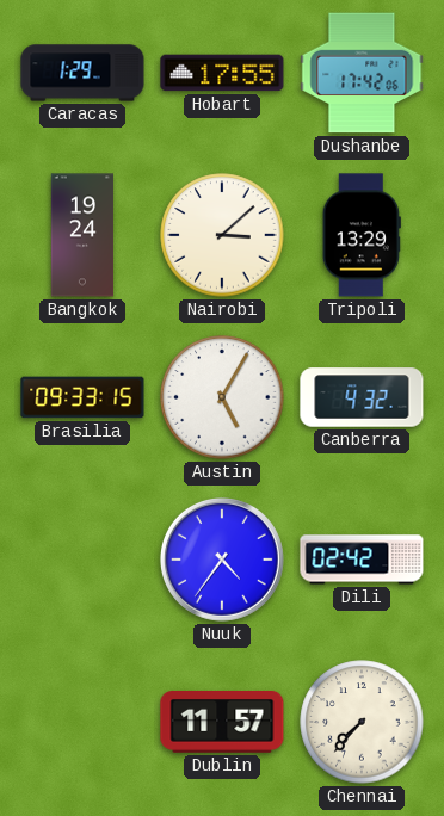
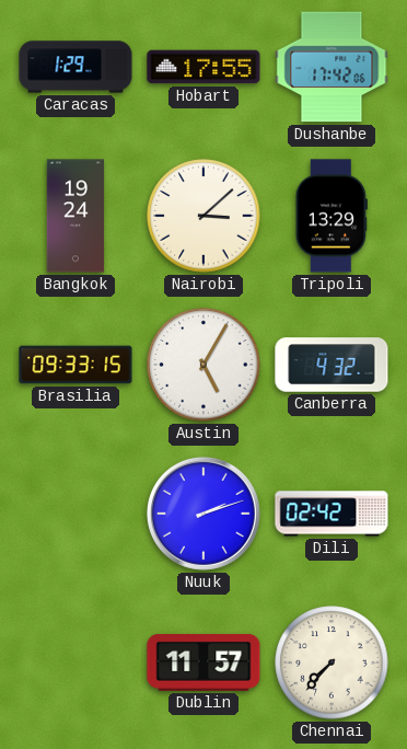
Nuuk: 4:36 -> 2:12 (203, 514)
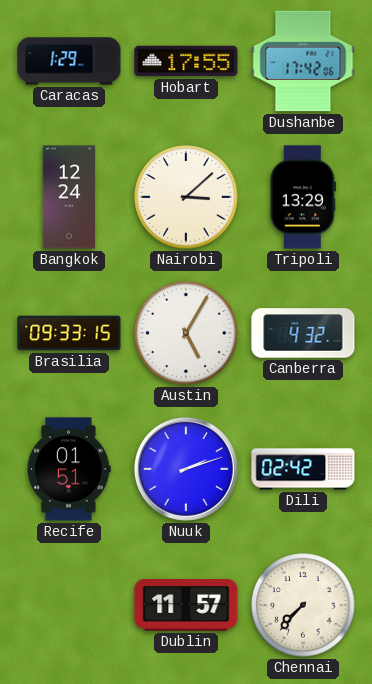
Bangkok: 19:24 -> 12:24 (69, 197)
Recife: none -> 01:51 (70, 469)
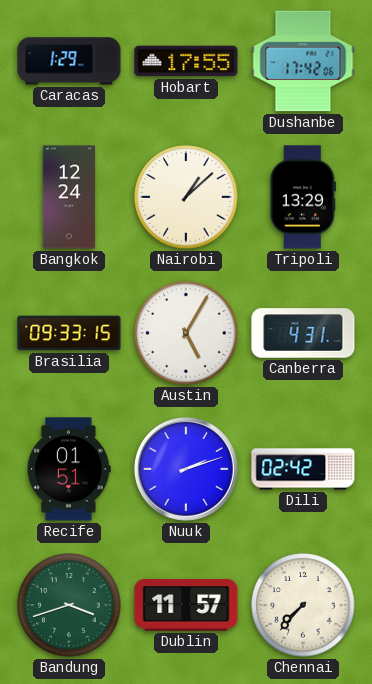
Nairobi: 3:08 -> 1:08 (186, 197)
Canberra: 4:32 -> 4:31 (303, 333)
Bandung: none -> 3:42 (69, 605)
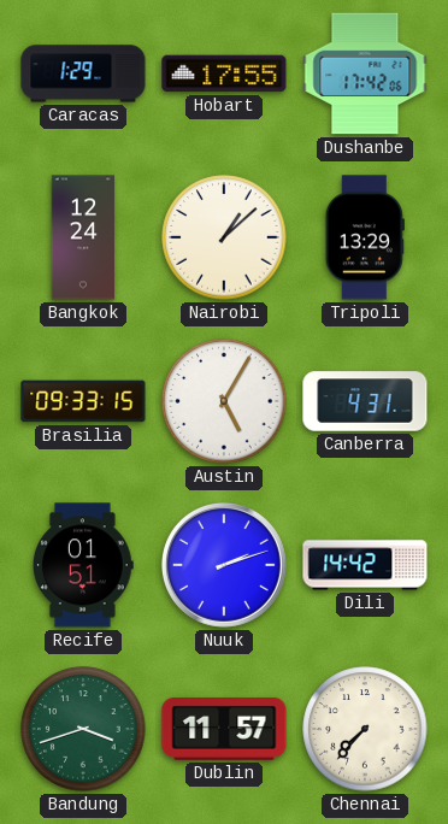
Dili: 02:42 -> 14:42 (365, 565)
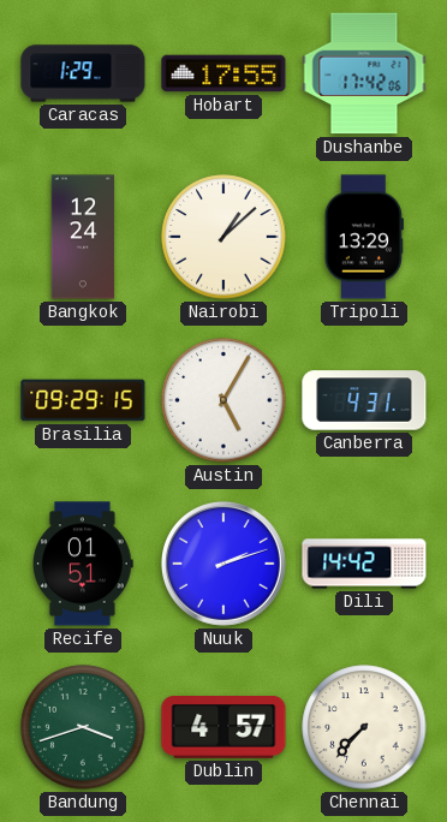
Brasilia: 09:33 -> 09:29 (83, 400)
Dublin: 11:57 -> 4:57 (223, 728)
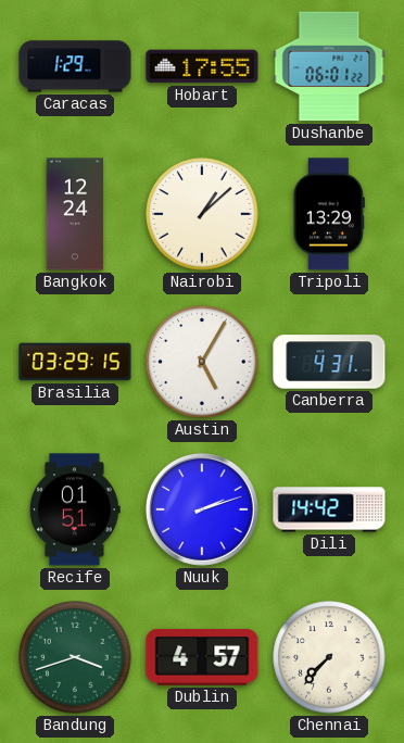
Dushanbe: 17:42 -> 06:01 (329, 66)
Brasilia: 09:29 -> 03:29 (75, 362)
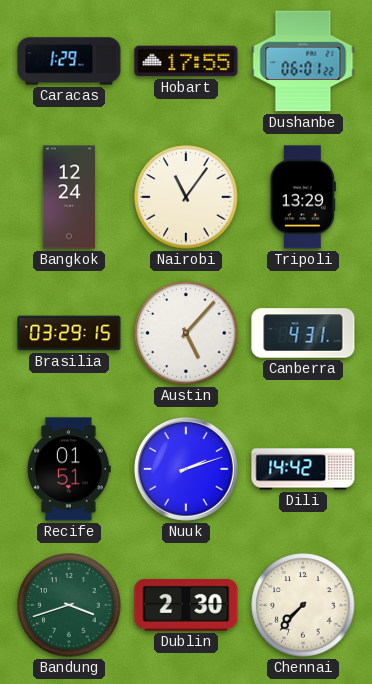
Nairobi: 1:08 -> 11:06 (186, 197)
Austin: 5:05 -> 5:07 (186, 333)
Dublin: 4:57 -> 2:30 (186, 606)
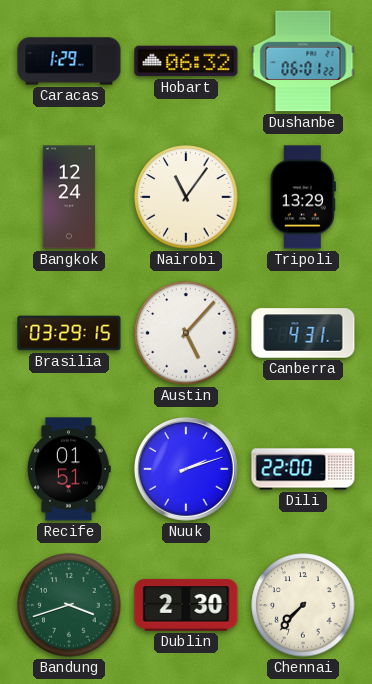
Hobart: 17:55 -> 06:32 (186, 61)
Dili: 14:42 -> 22:00 (303, 469)
